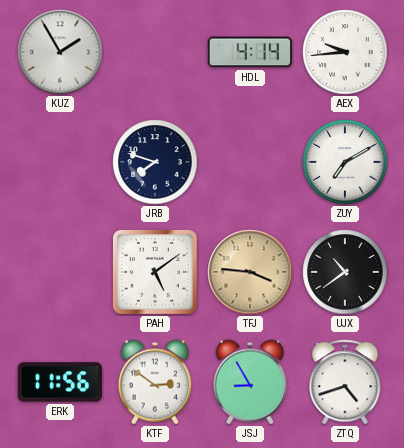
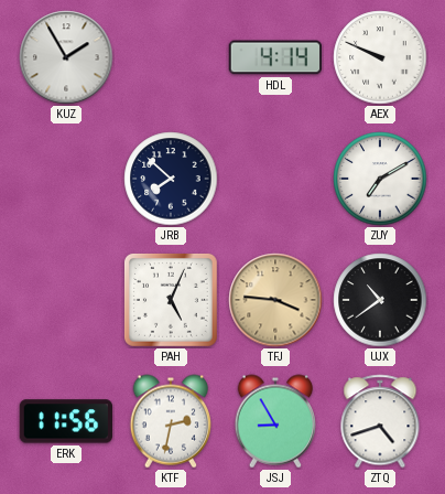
AEX: 9:44 -> 9:49 (380, 57)
JRB: 7:48 -> 7:52 (171, 179)
PAH: 5:09 -> 5:04 (171, 300)
KTF: 2:51 -> 2:32 (170, 421)
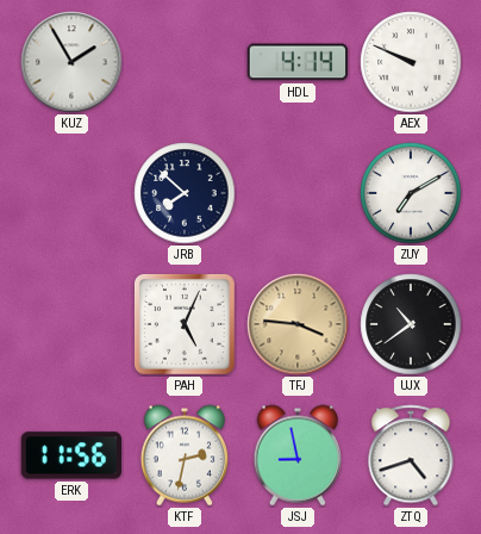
JSJ: 8:55 -> 8:58 (296, 455)
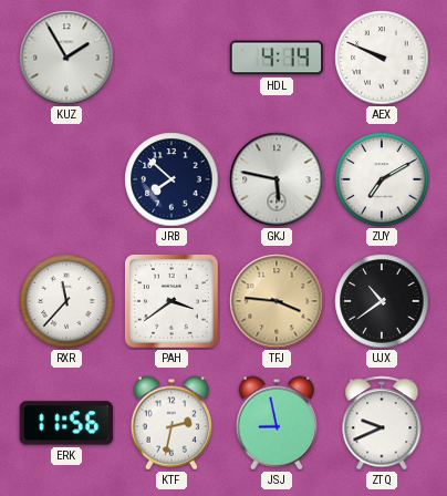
GKJ: none -> 5:47 (277, 179)
RXR: none -> 11:37 (66, 301)
PAH: 5:04 -> 3:39 (171, 301)
ZTQ: 4:42 -> 9:41 (382, 423)
